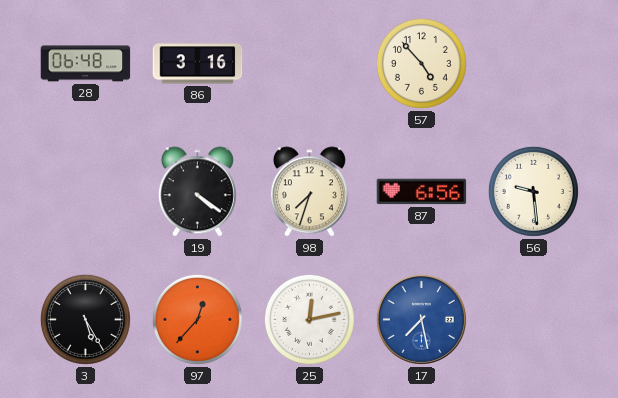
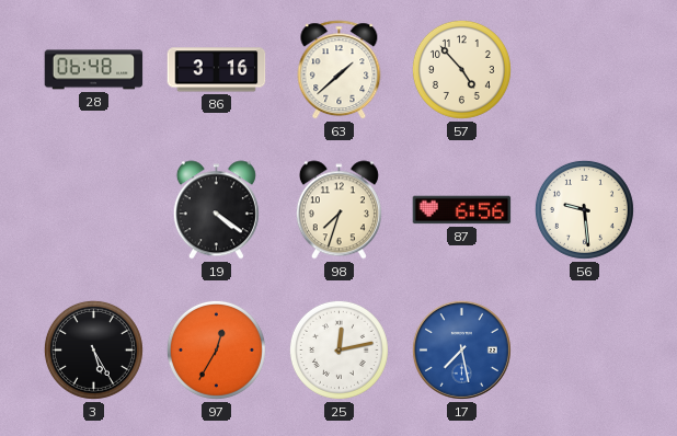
63: none -> 1:38 (340, 70)
97: 12:37 -> 12:35 (216, 349)
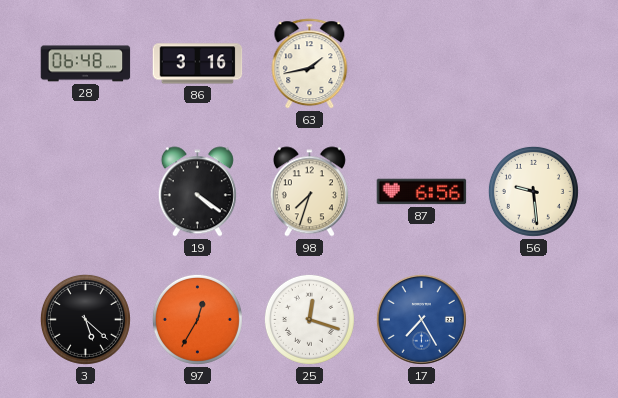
63: 1:38 -> 1:43 (310, 64)
57: 4:53 -> none (461, 69)
3: 5:25 -> 5:22 (85, 319)
25: 12:13 -> 12:18 (309, 319)
17: 7:28 -> 7:25 (421, 319)
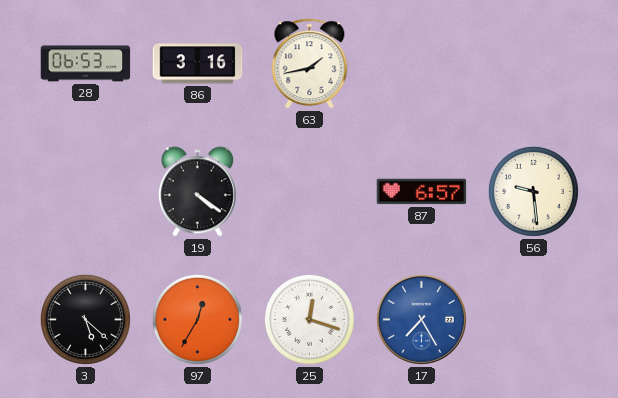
28: 06:48 -> 06:53 (86, 64)
98: 7:33 -> none (309, 192)
87: 6:56 -> 6:57 (422, 192)
